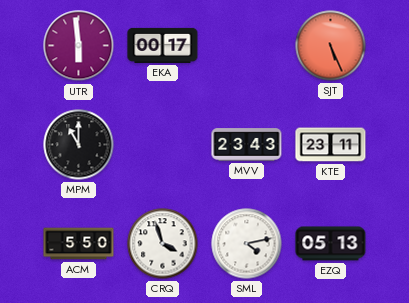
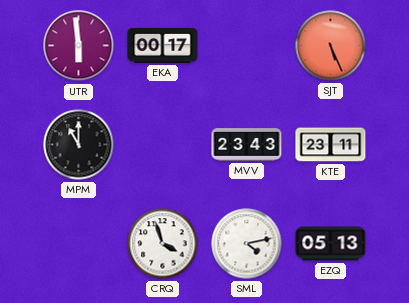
ACM: 5:50 -> none (79, 244)
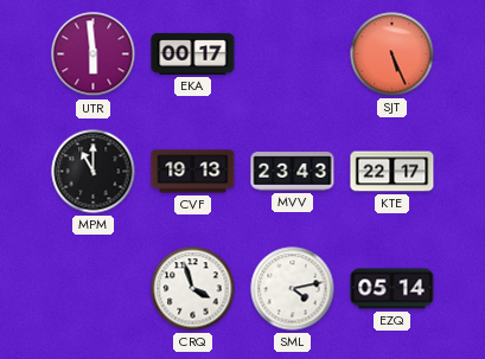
CVF: none -> 19:13 (193, 172)
KTE: 23:11 -> 22:17 (393, 172)
EZQ: 05:13 -> 05:14 (393, 289)
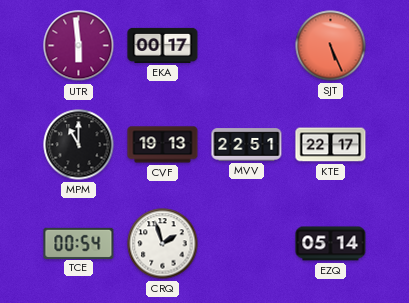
MVV: 23:43 -> 22:51 (247, 145)
TCE: none -> 00:54 (79, 243)
CRQ: 3:57 -> 1:57 (163, 244)
SML: 4:13 -> none (293, 289)
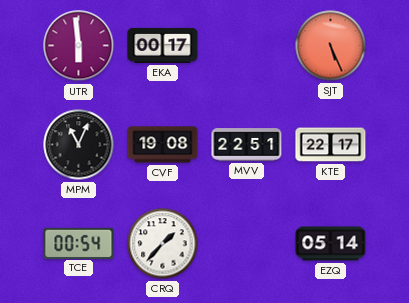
MPM: 11:00 -> 11:04 (79, 145)
CVF: 19:13 -> 19:08 (163, 145)
CRQ: 1:57 -> 1:37 (163, 244)
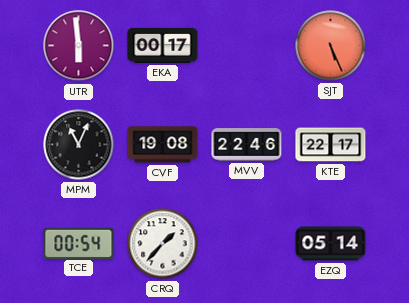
MVV: 22:51 -> 22:46 (247, 145)
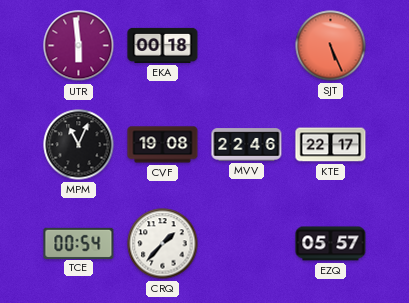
EKA: 00:17 -> 00:18 (163, 45)
EZQ: 05:14 -> 05:57 (331, 244)
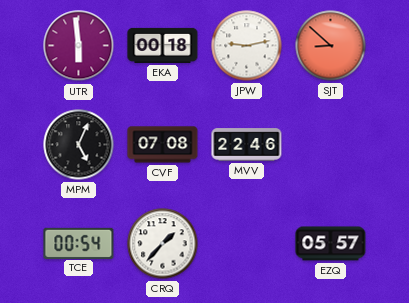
JPW: none -> 9:13 (247, 46)
SJT: 5:26 -> 8:52 (331, 46)
MPM: 11:04 -> 5:04 (79, 145)
CVF: 19:08 -> 07:08 (163, 145)
KTE: 22:17 -> none (331, 145)
